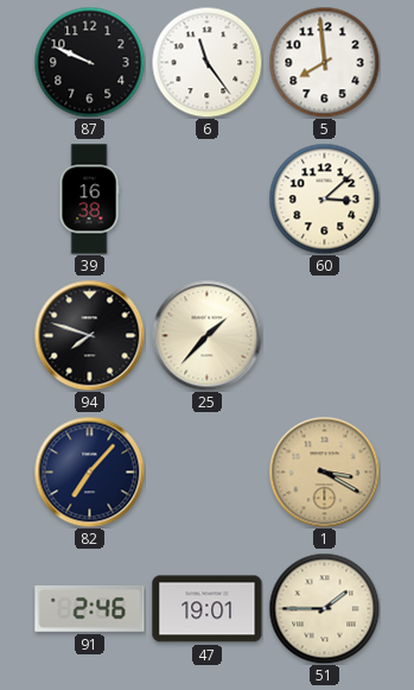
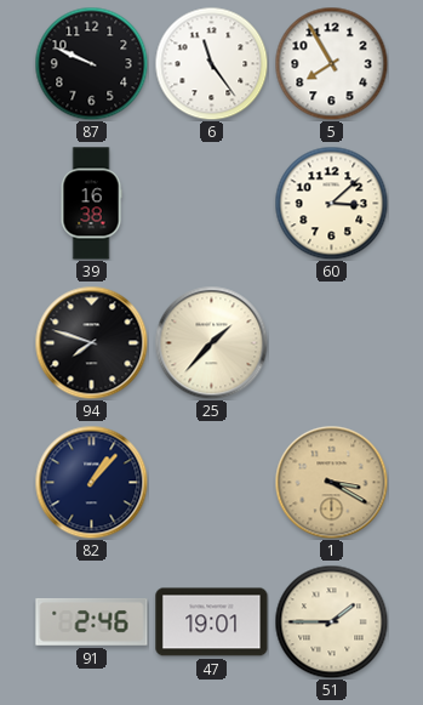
5: 7:59 -> 7:55 (331, 63)
82: 7:07 -> 1:07 (91, 482)
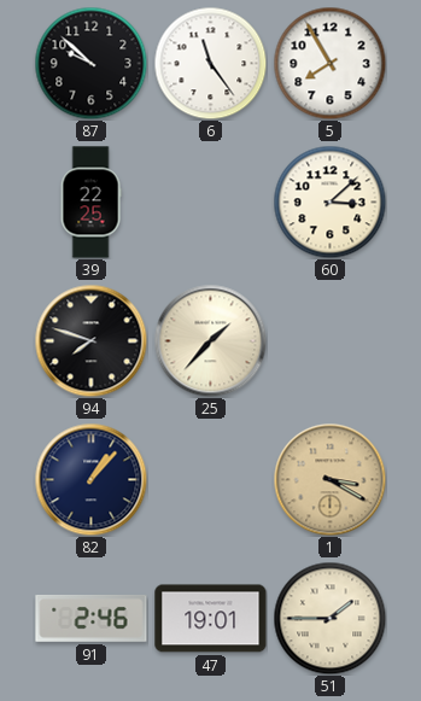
87: 9:49 -> 9:52 (90, 63)
39: 16:38 -> 22:25 (90, 203)
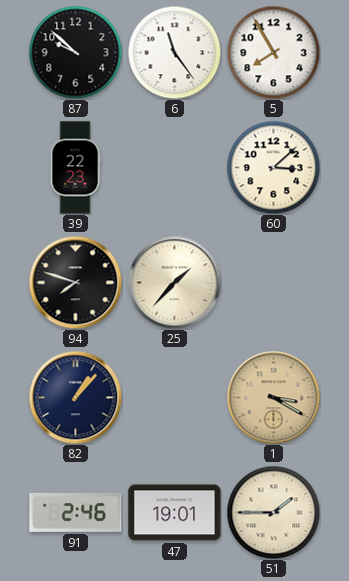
39: 22:25 -> 22:23 (75, 168)
